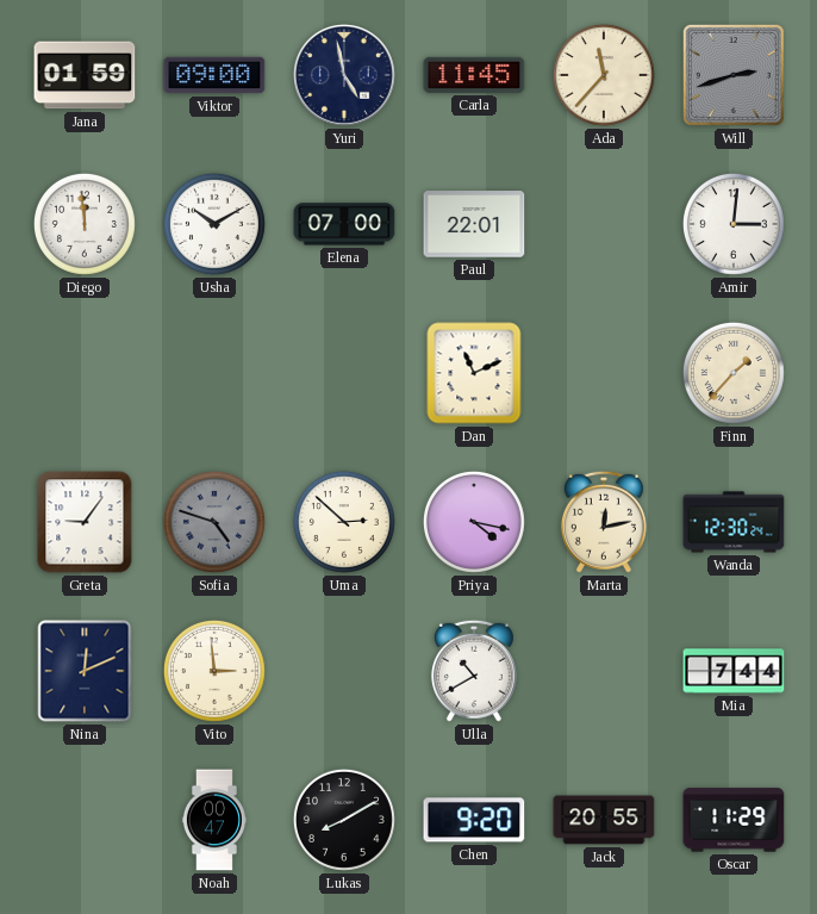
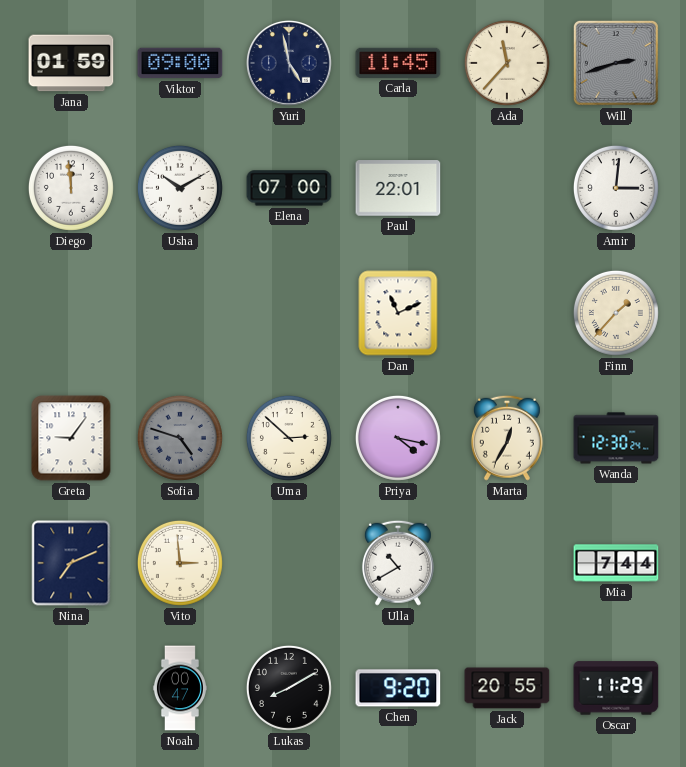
Marta: 12:13 -> 12:35 (507, 438)
Nina: 12:11 -> 7:11 (71, 563)
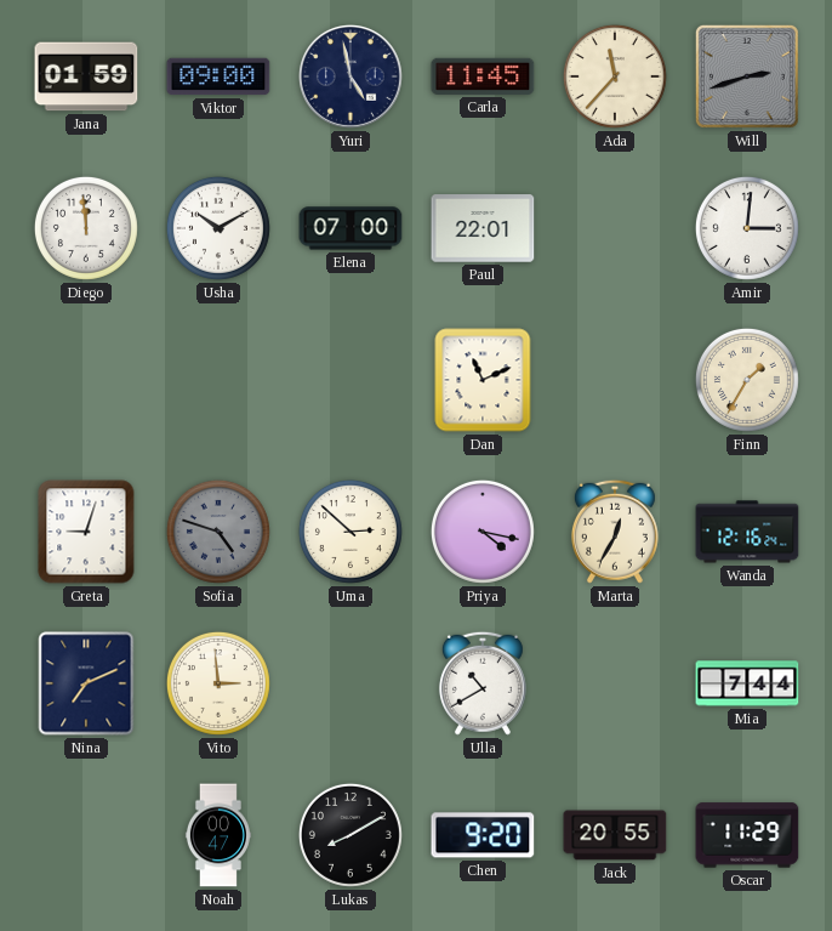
Finn: 1:37 -> 1:35 (747, 380)
Greta: 9:06 -> 9:03 (86, 532)
Wanda: 12:30 -> 12:16 (747, 532)
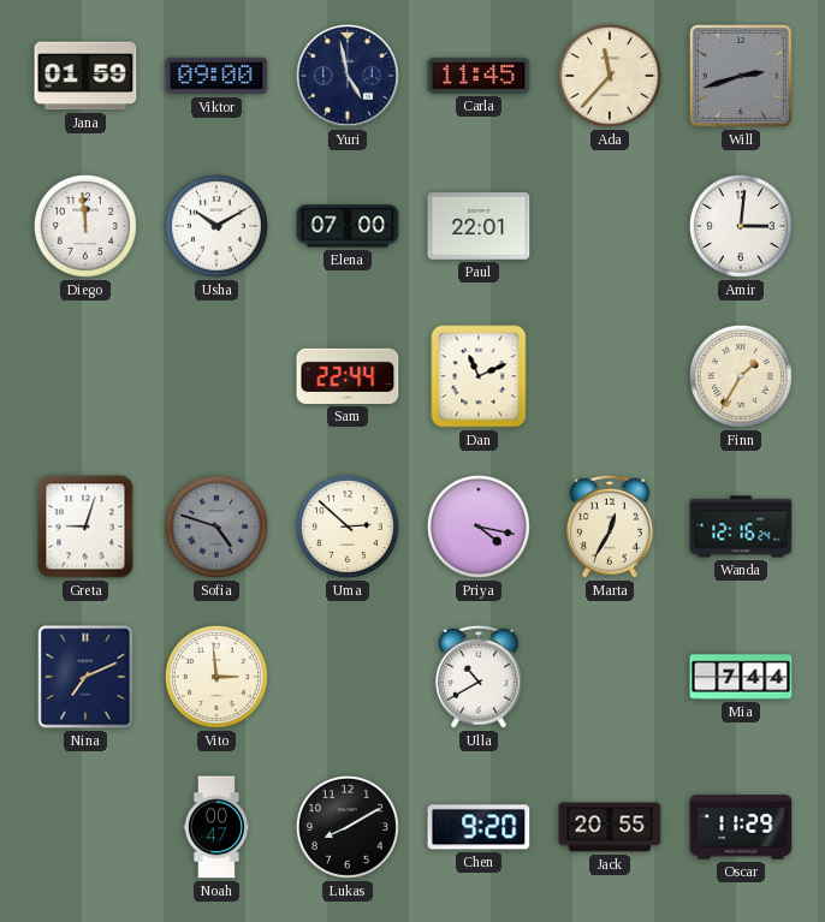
Sam: none -> 22:44 (348, 376)
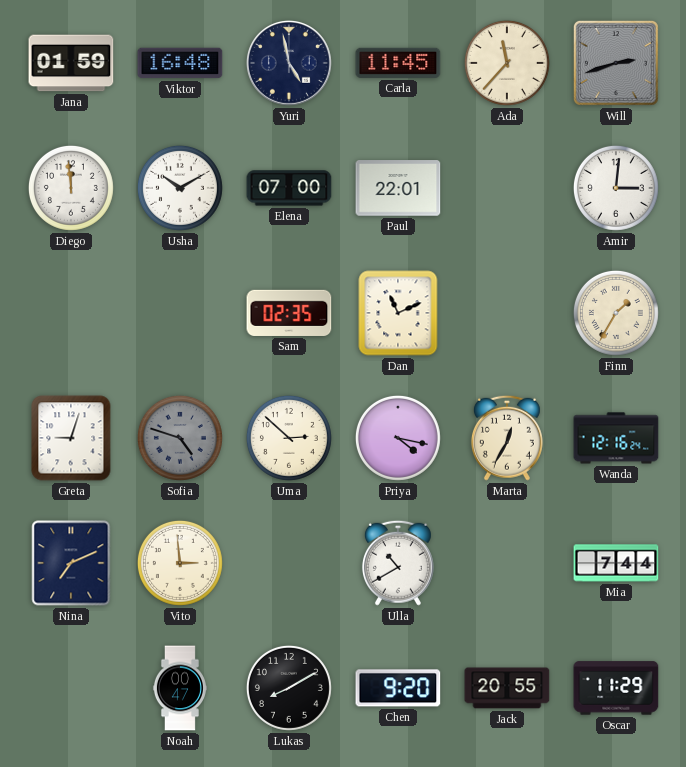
Viktor: 09:00 -> 16:48 (180, 63)
Sam: 22:44 -> 02:35 (289, 313)
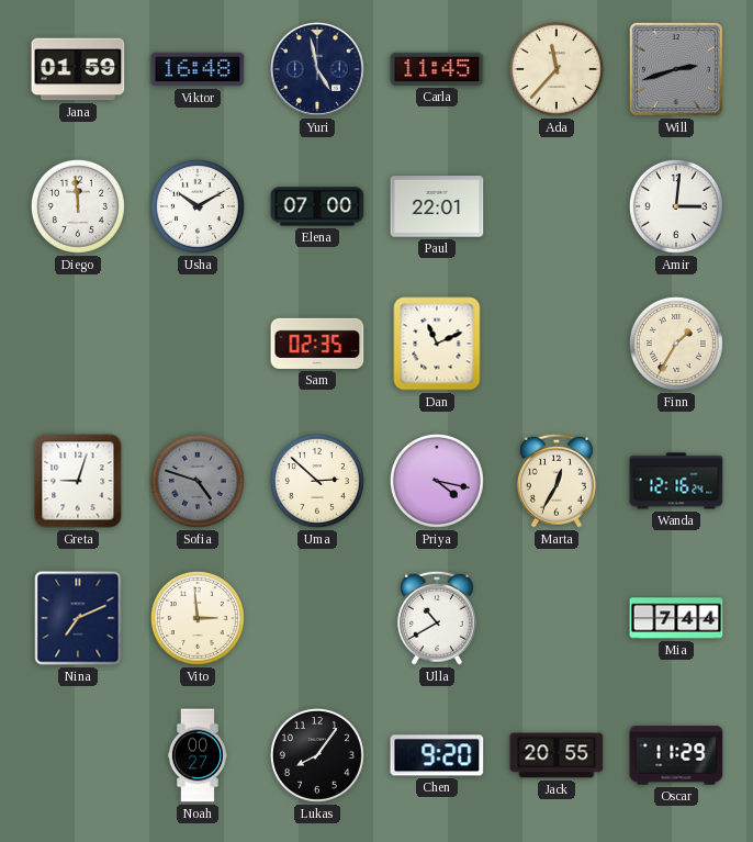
Noah: 00:47 -> 00:27 (198, 755)
Lukas: 8:10 -> 8:06 (317, 755)
